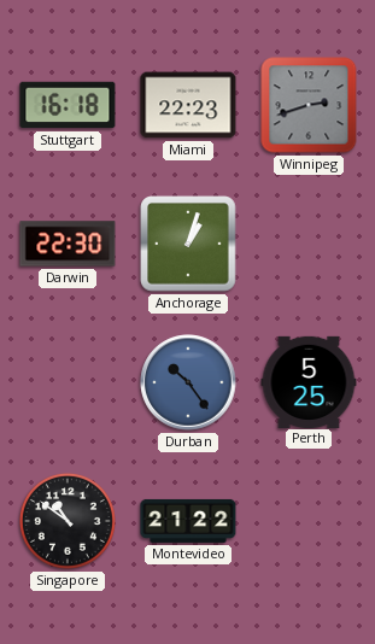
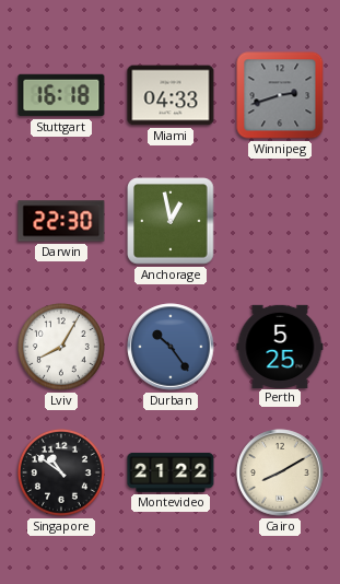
Miami: 22:23 -> 04:33 (171, 95)
Anchorage: 1:03 -> 12:58 (171, 221)
Lviv: none -> 8:05 (61, 347)
Cairo: none -> 8:10 (280, 472)
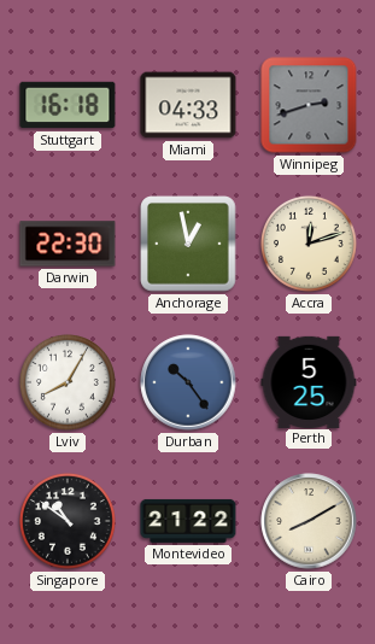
Accra: none -> 12:12 (309, 244)
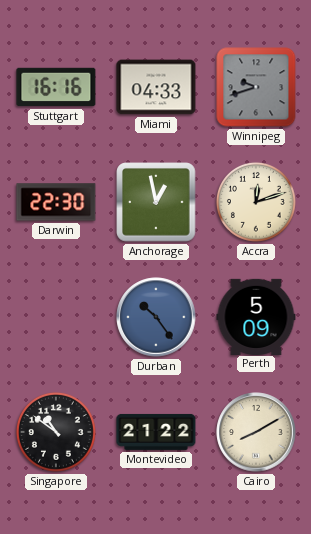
Stuttgart: 16:18 -> 16:16 (56, 87)
Winnipeg: 2:42 -> 9:42 (256, 87)
Lviv: 8:05 -> none (68, 382)
Perth: 5:25 -> 5:09 (256, 316)
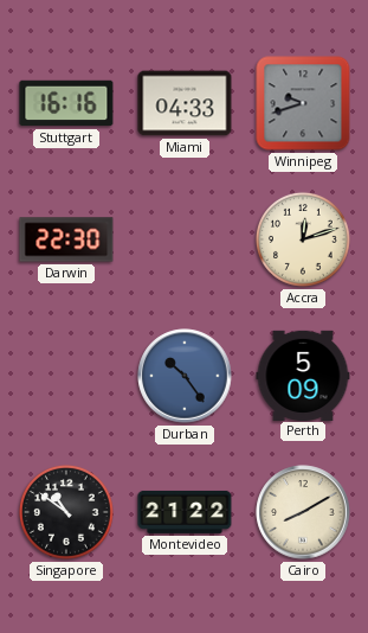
Anchorage: 12:58 -> none (156, 202)
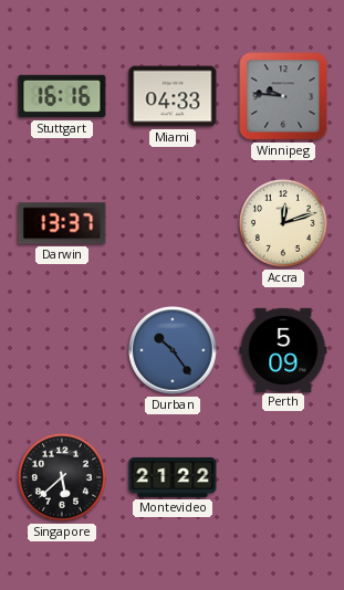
Winnipeg: 9:42 -> 9:46 (283, 96)
Darwin: 22:30 -> 13:37 (62, 223)
Singapore: 10:51 -> 5:38 (62, 477)
Cairo: 8:10 -> none (303, 512)
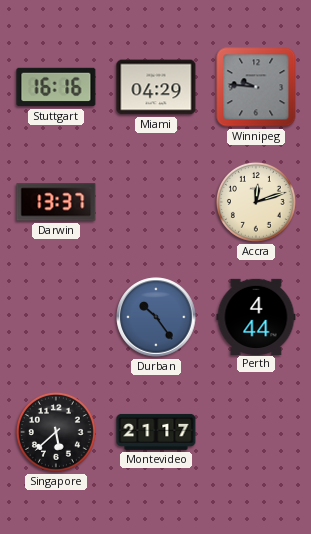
Miami: 04:33 -> 04:29 (156, 87)
Perth: 5:09 -> 4:44 (256, 316)
Montevideo: 21:22 -> 21:17 (156, 432)
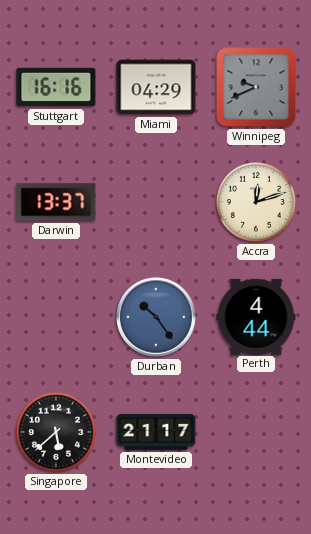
Winnipeg: 9:46 -> 9:41 (256, 87)
